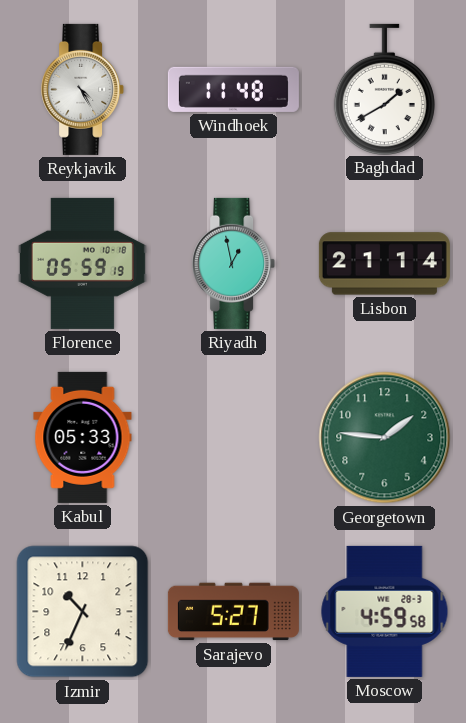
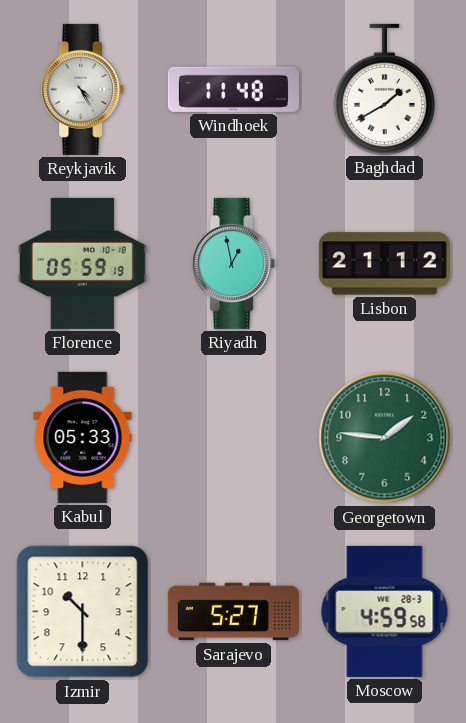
Lisbon: 21:14 -> 21:12 (384, 264)
Izmir: 10:34 -> 10:30 (83, 612)
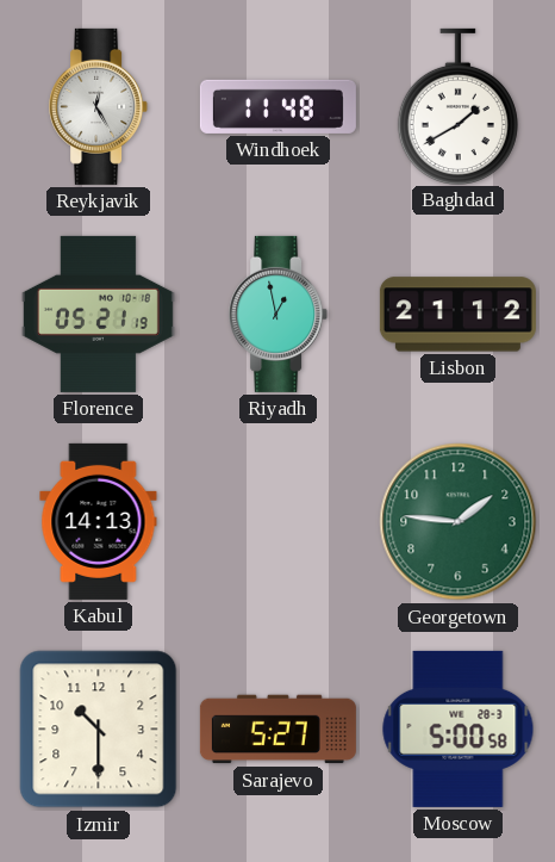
Reykjavik: 4:25 -> 12:25 (99, 106)
Florence: 05:59 -> 05:21 (98, 314)
Kabul: 05:33 -> 14:13 (99, 521)
Moscow: 4:59 -> 5:00 (459, 728)
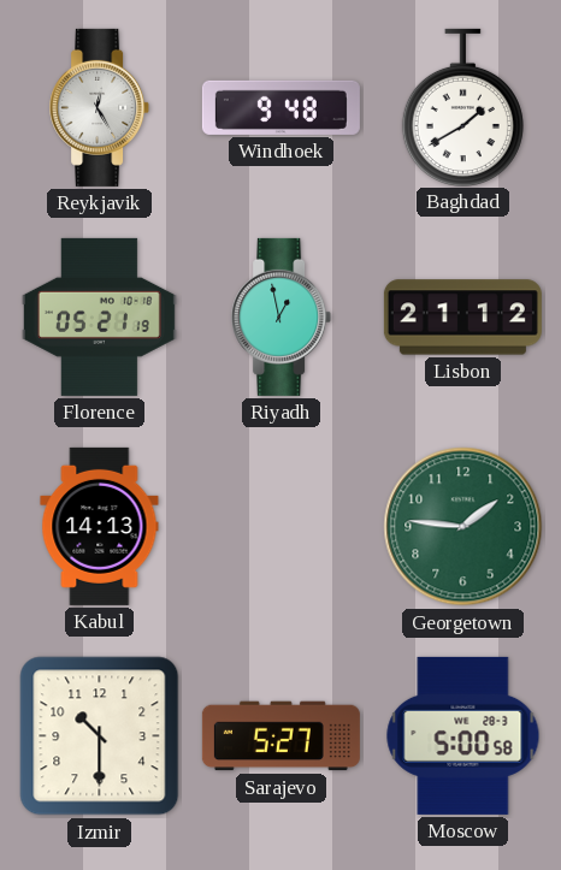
Windhoek: 11:48 -> 9:48 (280, 107)
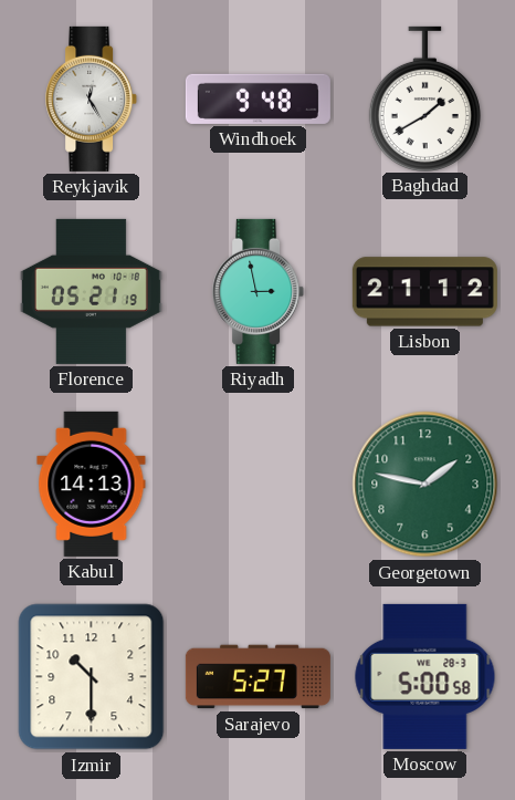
Riyadh: 12:58 -> 2:58 (259, 291)
Georgetown: 1:46 -> 1:47 (425, 485)
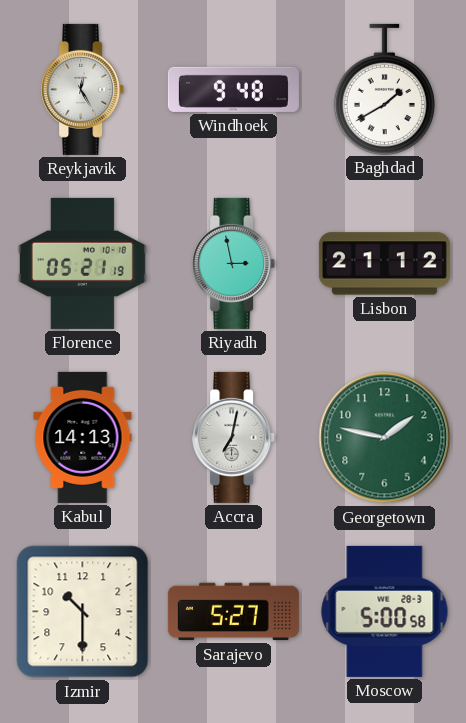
Accra: none -> 7:02 (234, 437)
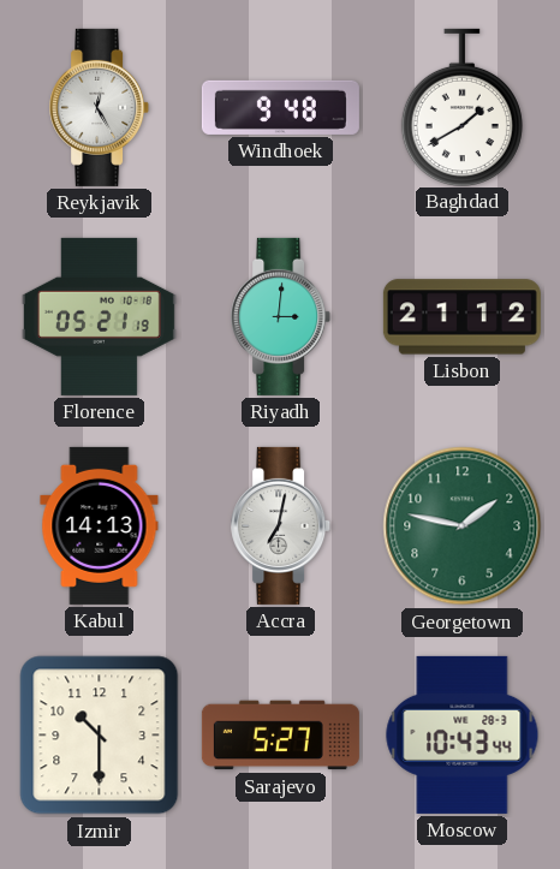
Riyadh: 2:58 -> 3:01 (281, 316)
Moscow: 5:00 -> 10:43 (463, 734)
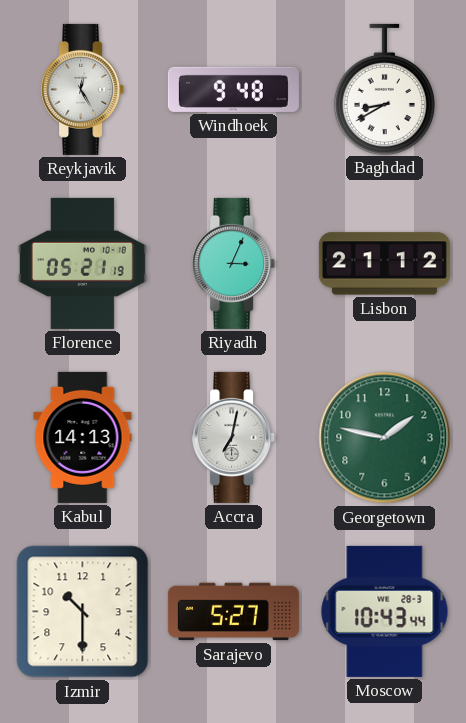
Baghdad: 1:40 -> 8:40 (384, 89)
Riyadh: 3:01 -> 3:04 (234, 263)
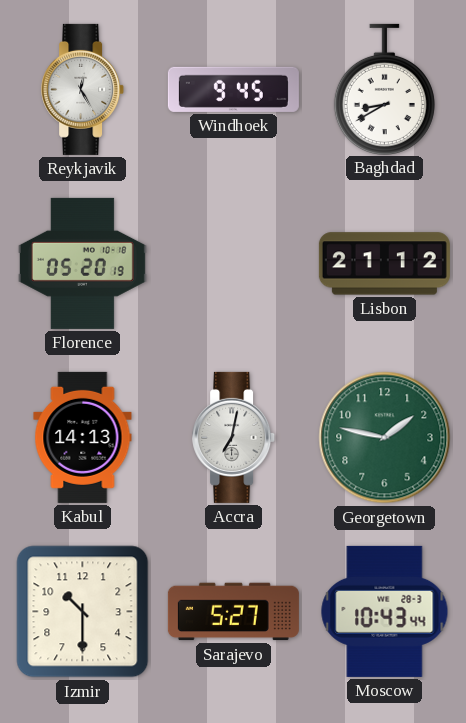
Windhoek: 9:48 -> 9:45 (233, 89)
Florence: 05:21 -> 05:20 (82, 263)
Riyadh: 3:04 -> none (234, 263)
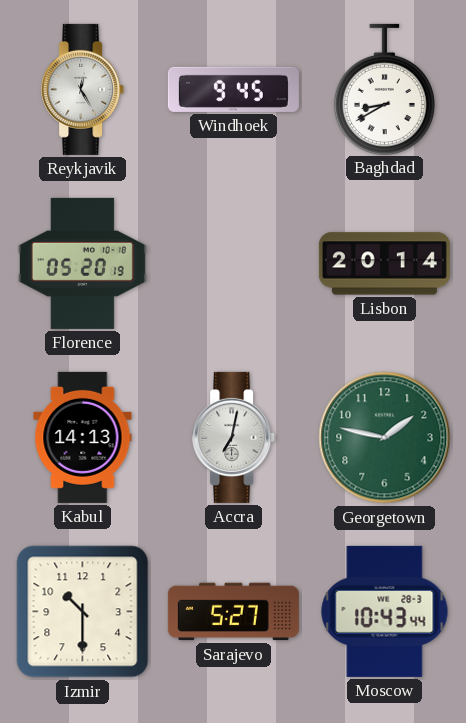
Lisbon: 21:12 -> 20:14 (384, 264)
